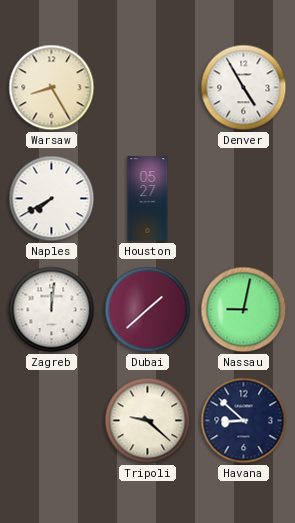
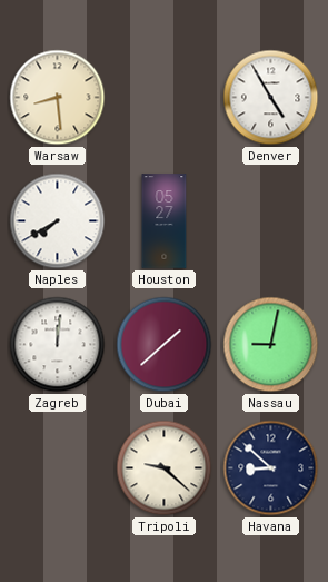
Warsaw: 8:25 -> 8:29 (58, 98)
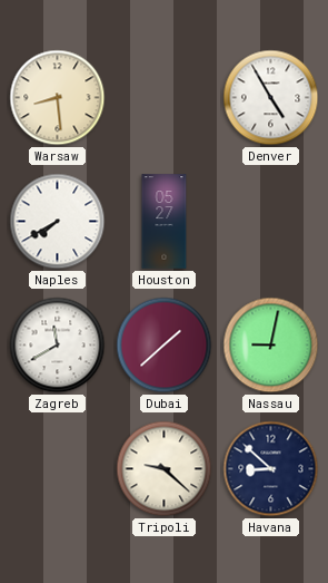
Zagreb: 12:01 -> 11:40 (58, 346)
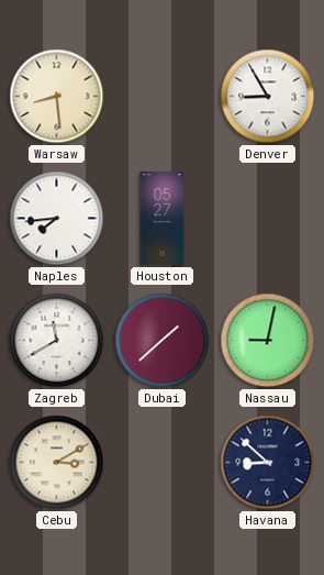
Denver: 4:55 -> 8:55 (268, 97)
Naples: 7:40 -> 7:44 (57, 219)
Cebu: none -> 3:10 (57, 463)
Tripoli: 9:22 -> none (165, 469)
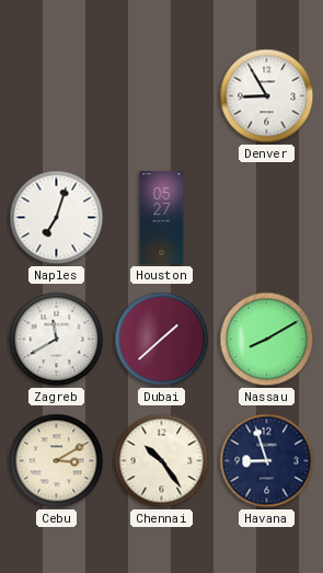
Warsaw: 8:29 -> none (57, 97)
Naples: 7:44 -> 7:03 (57, 218)
Nassau: 9:02 -> 8:10 (267, 340)
Chennai: none -> 10:24 (162, 461)
Havana: 8:52 -> 8:57 (267, 461)
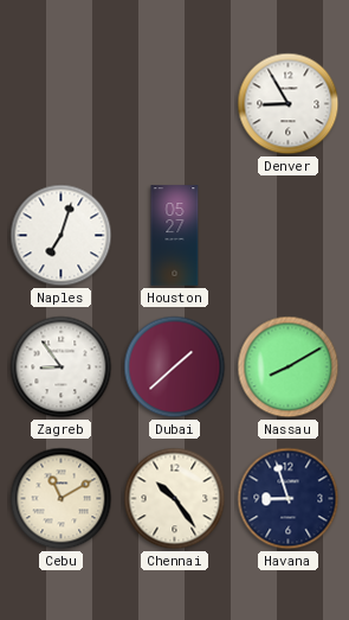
Zagreb: 11:40 -> 8:54 (62, 367)
Cebu: 3:10 -> 11:10 (62, 499)
